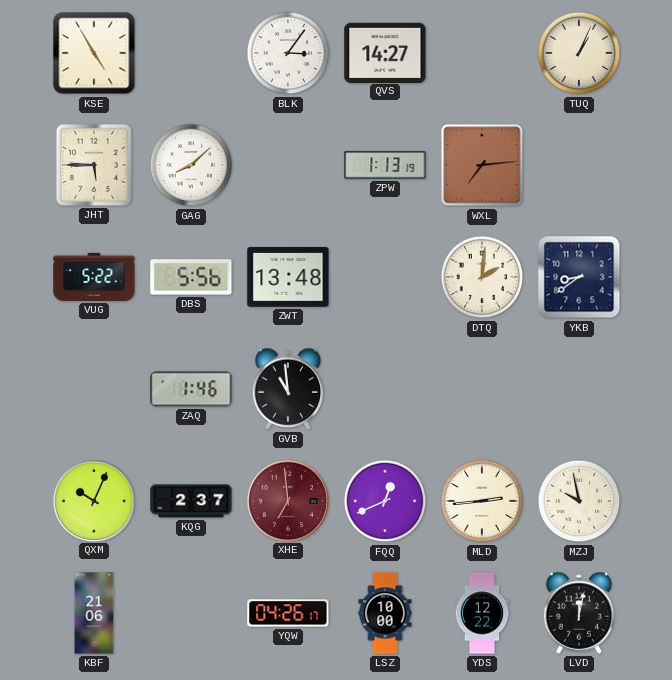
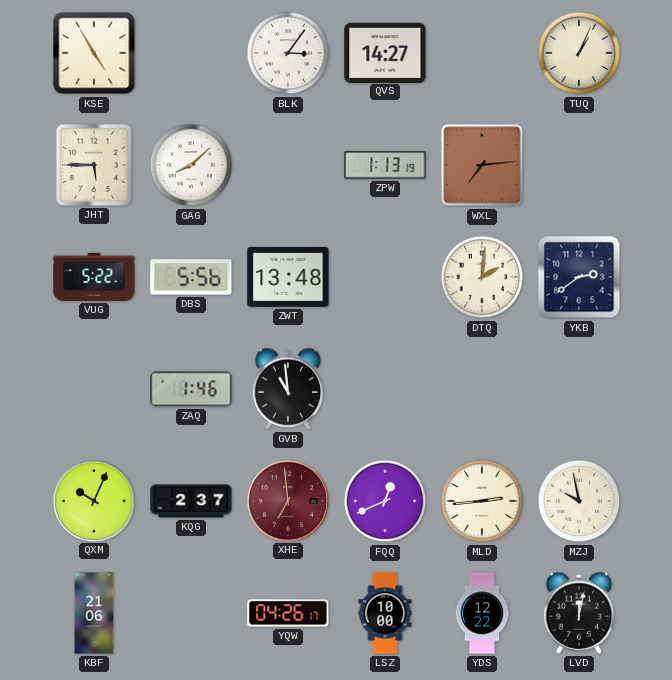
YKB: 8:39 -> 2:39 (579, 277)
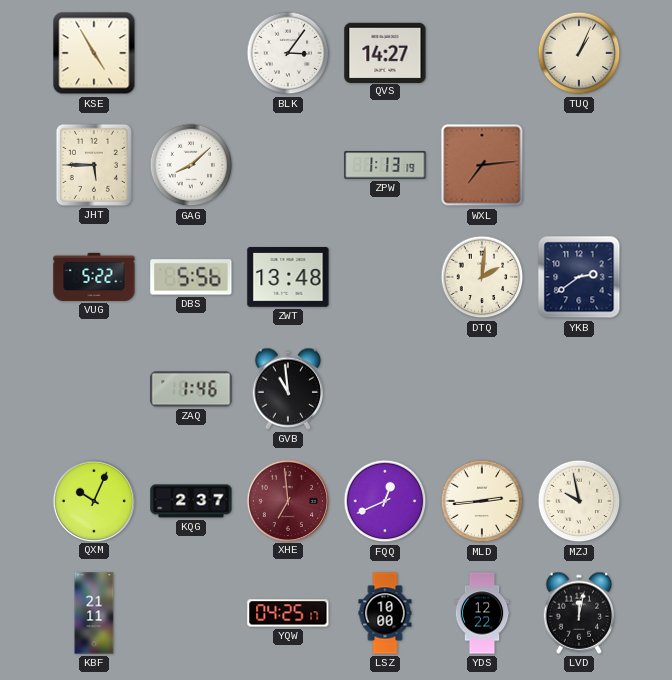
KBF: 21:06 -> 21:11 (94, 613)
YQW: 04:26 -> 04:25 (288, 613)
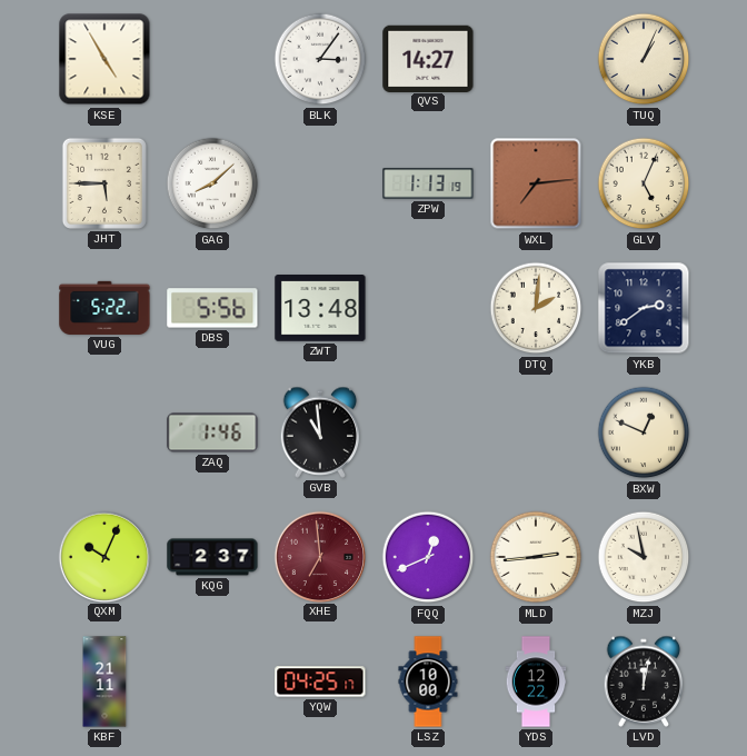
GLV: none -> 5:04 (644, 183)
BXW: none -> 12:49 (644, 432)
